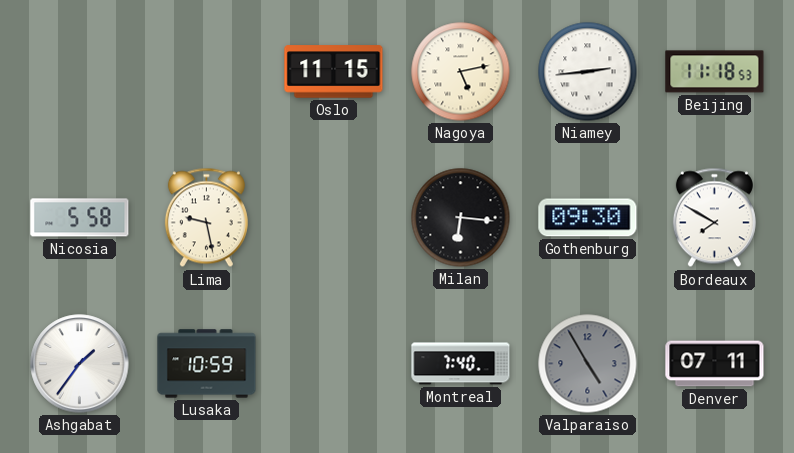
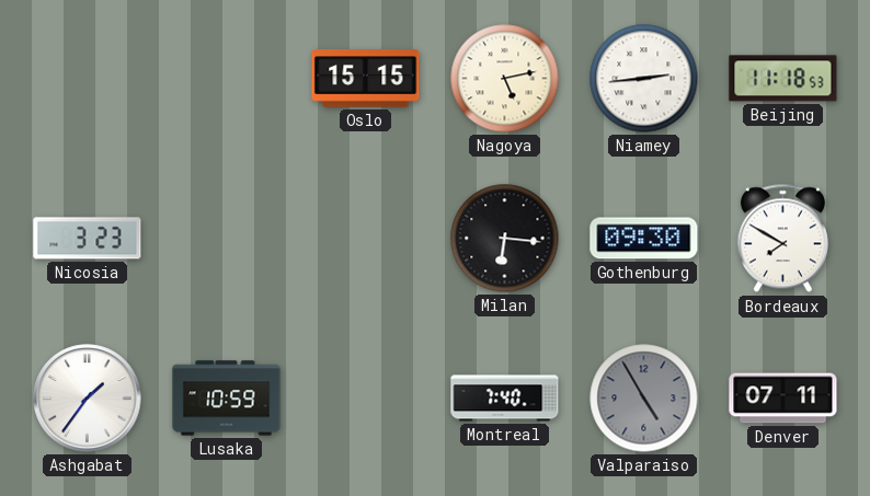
Oslo: 11:15 -> 15:15 (366, 79)
Nicosia: 5:58 -> 3:23 (88, 239)
Lima: 9:28 -> none (206, 218)
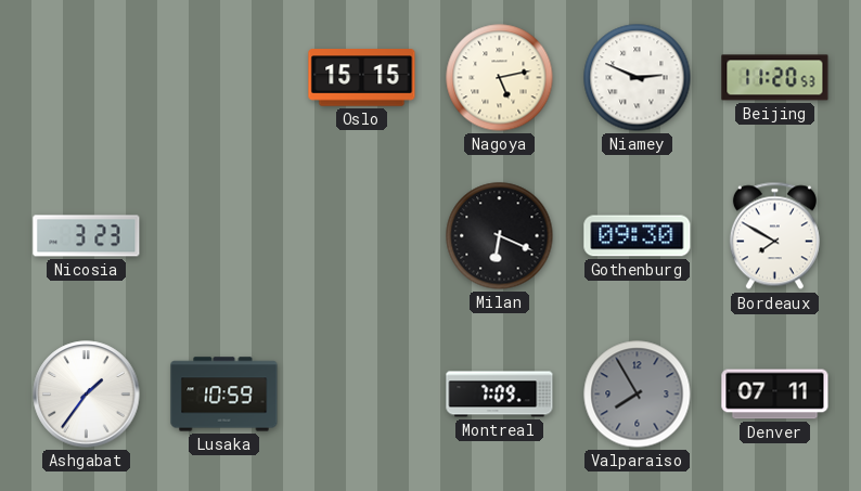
Niamey: 2:44 -> 2:49 (638, 78)
Beijing: 11:18 -> 11:20 (775, 78)
Milan: 6:16 -> 6:19 (500, 236)
Montreal: 7:40 -> 7:09 (500, 395)
Valparaiso: 4:55 -> 7:55 (638, 395)
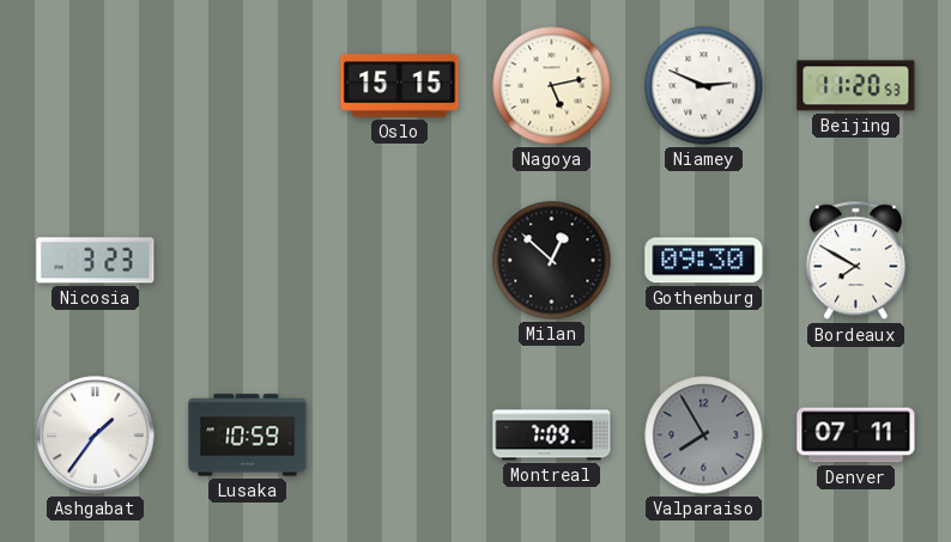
Milan: 6:19 -> 12:52 (552, 261)
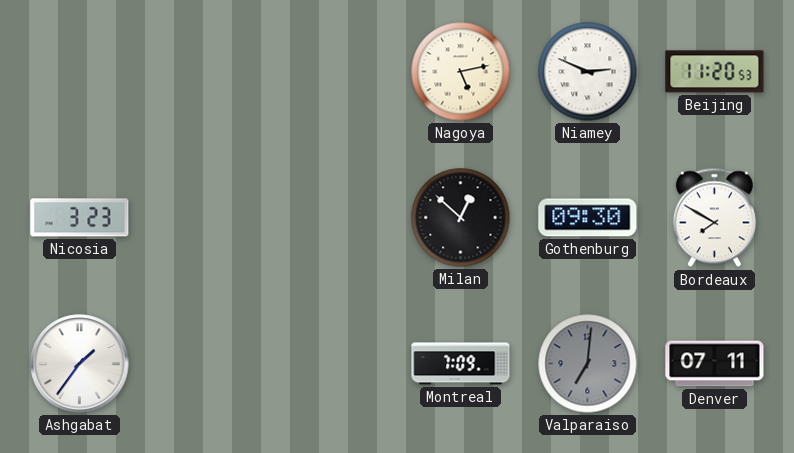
Oslo: 15:15 -> none (400, 86)
Lusaka: 10:59 -> none (248, 436)
Valparaiso: 7:55 -> 7:01 (588, 364)
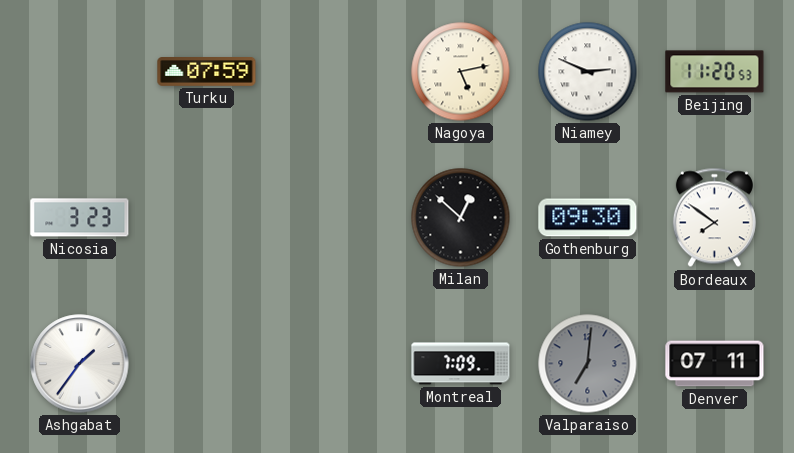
Turku: none -> 07:59 (207, 72)
Bordeaux: 7:50 -> 7:51 (714, 218)
